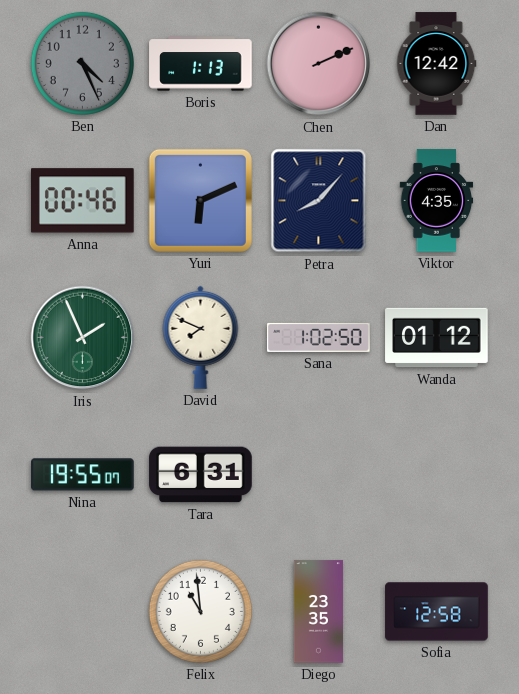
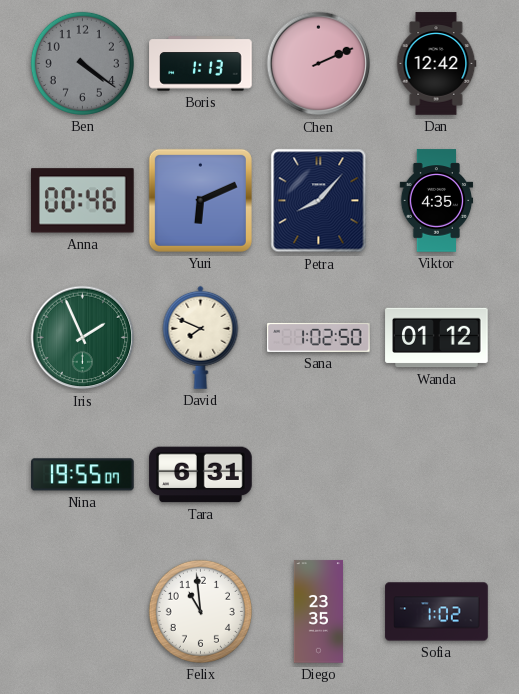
Ben: 4:26 -> 4:21 (82, 63)
Sofia: 12:58 -> 1:02 (437, 612)
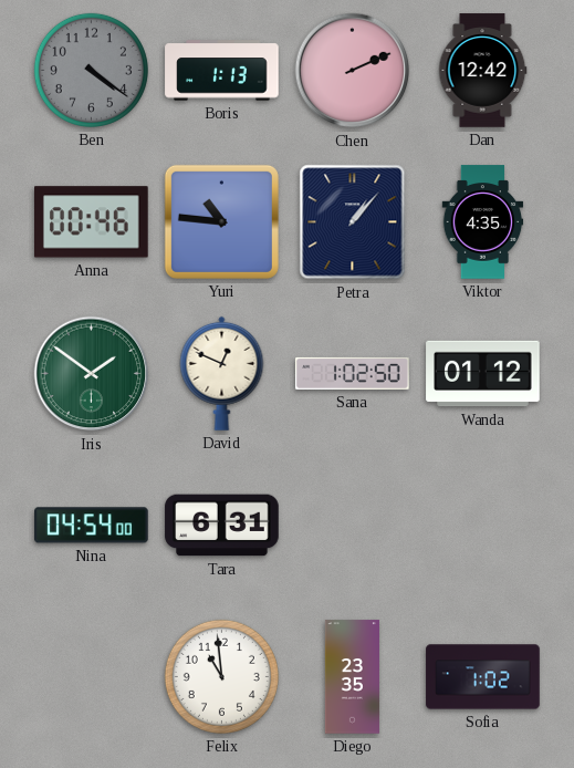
Yuri: 6:11 -> 10:46 (221, 221)
Petra: 8:07 -> 1:07 (353, 222)
Iris: 1:56 -> 1:51 (92, 374)
David: 7:49 -> 12:49 (222, 373)
Nina: 19:55 -> 04:54 (92, 526)
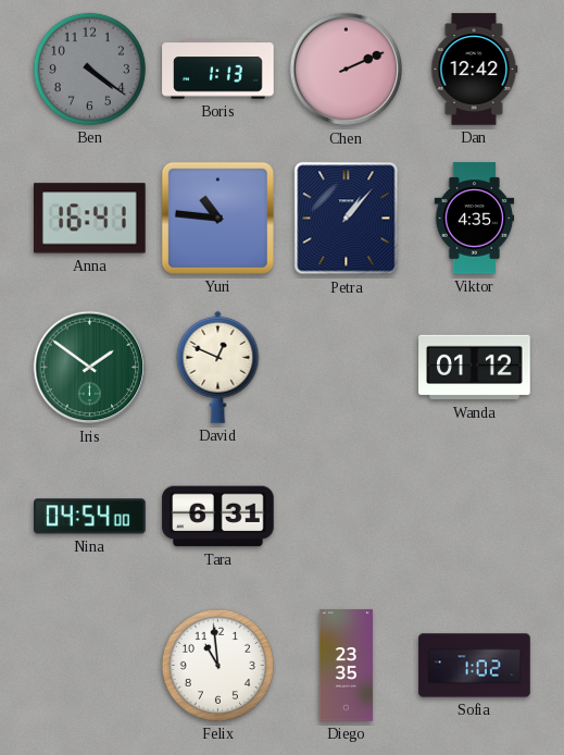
Anna: 00:46 -> 16:41 (90, 219)
Sana: 1:02 -> none (353, 373)
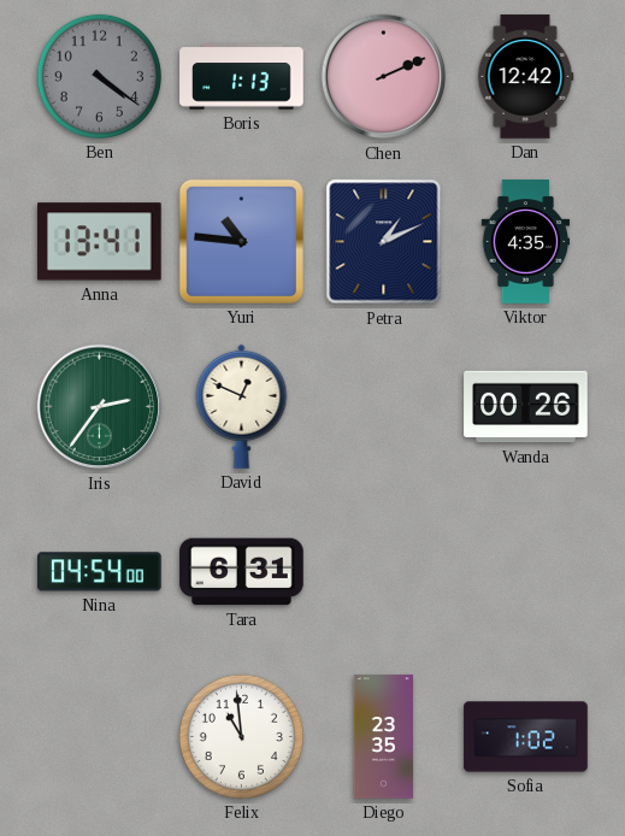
Anna: 16:41 -> 13:41 (100, 242)
Petra: 1:07 -> 1:11 (384, 242)
Iris: 1:51 -> 2:36 (100, 407)
Wanda: 01:12 -> 00:26 (526, 407)
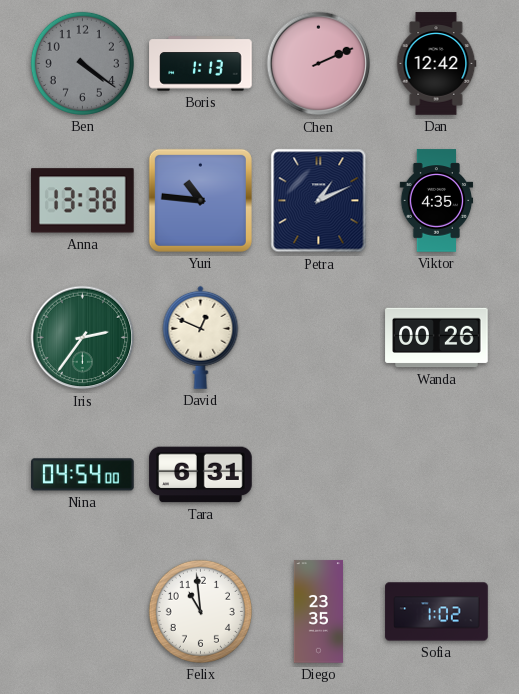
Anna: 13:41 -> 13:38 (83, 201)
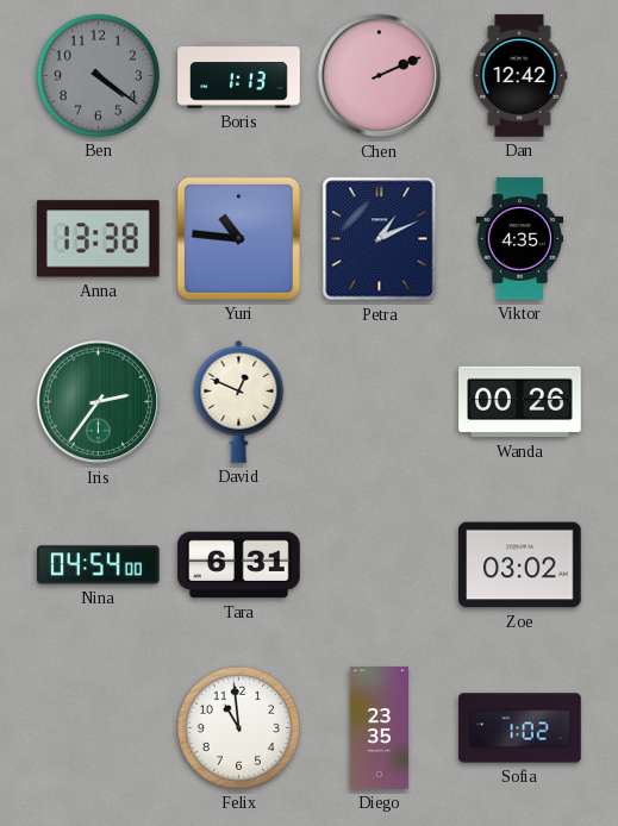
Zoe: none -> 03:02 (520, 565)
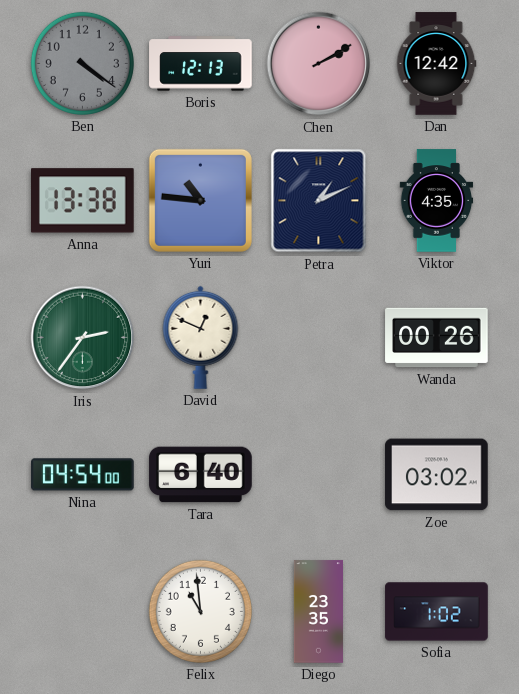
Boris: 1:13 -> 12:13 (201, 64)
Chen: 2:11 -> 2:10 (319, 64)
Tara: 6:31 -> 6:40 (201, 475)
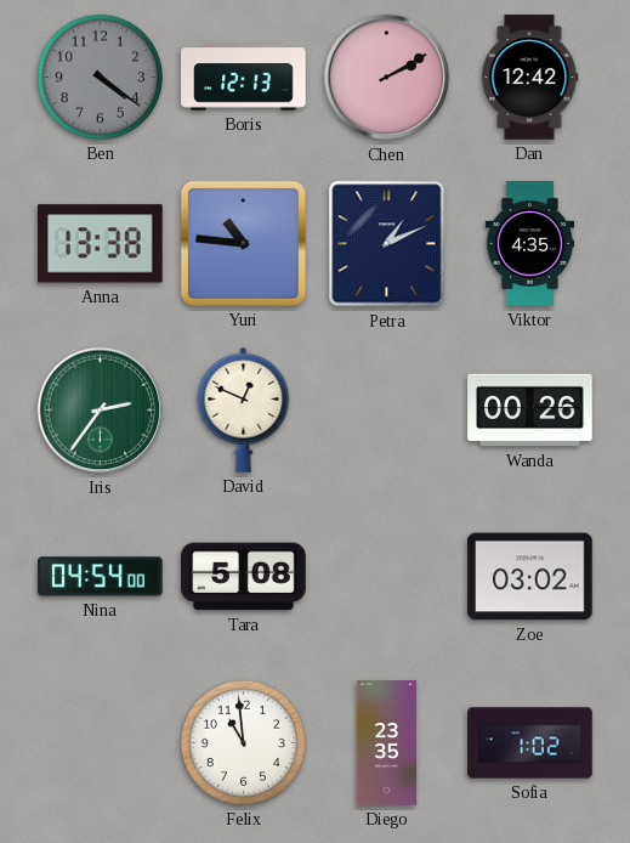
Tara: 6:40 -> 5:08 (244, 577)
